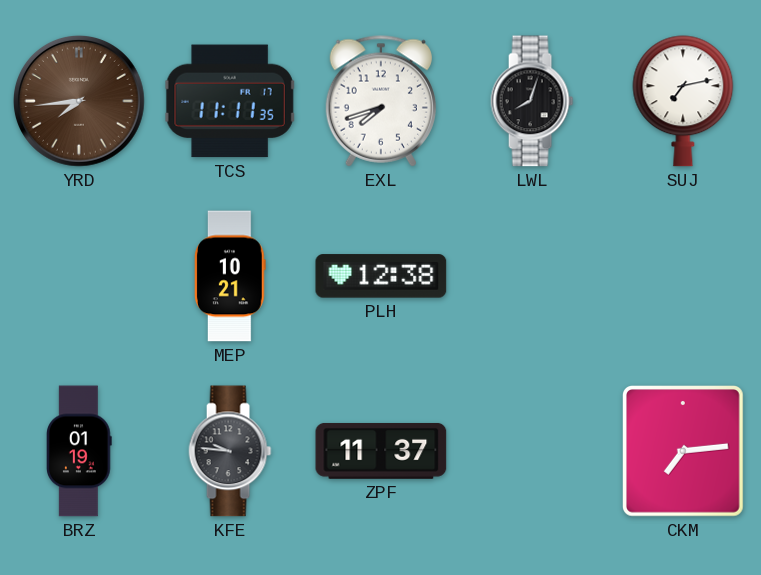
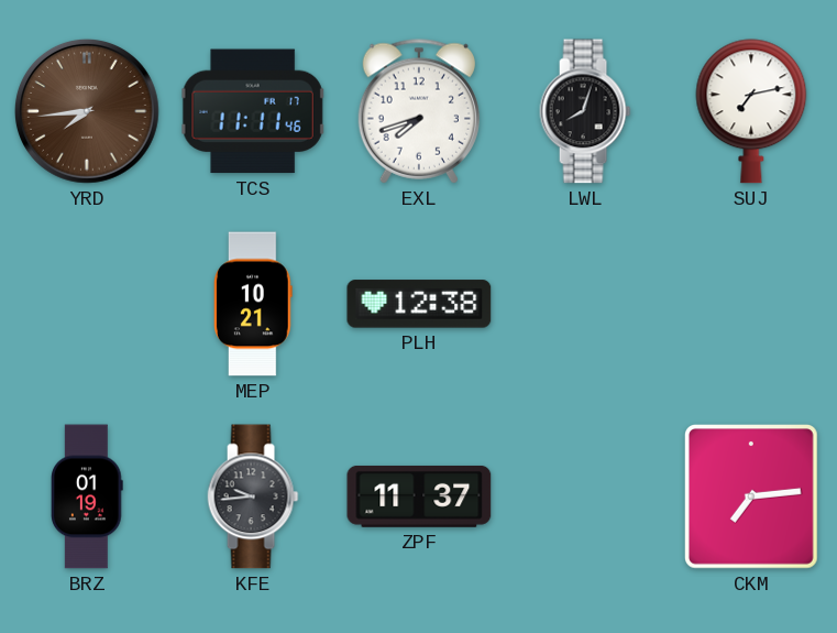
TCS: 11:11:35 -> 11:11:46 (253, 111)
KFE: 9:46 -> 9:44 (253, 496)
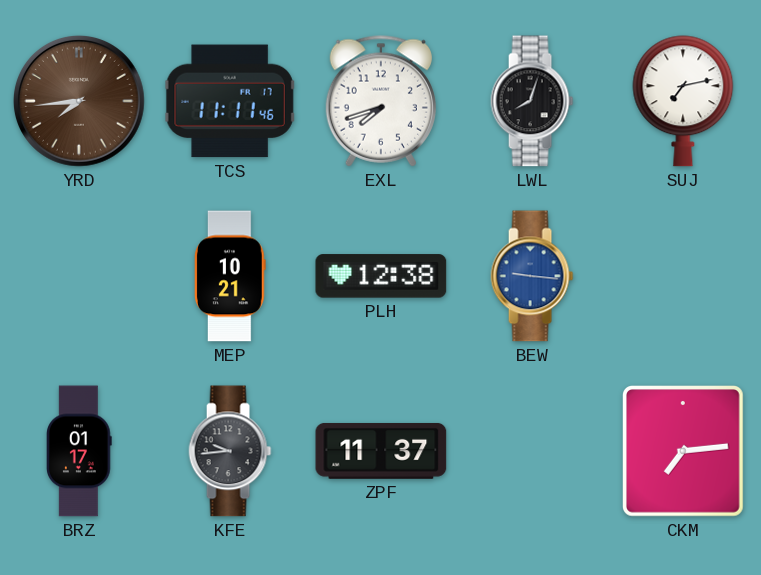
BEW: none -> 9:16 (532, 276)
BRZ: 01:19 -> 01:17 (80, 451)
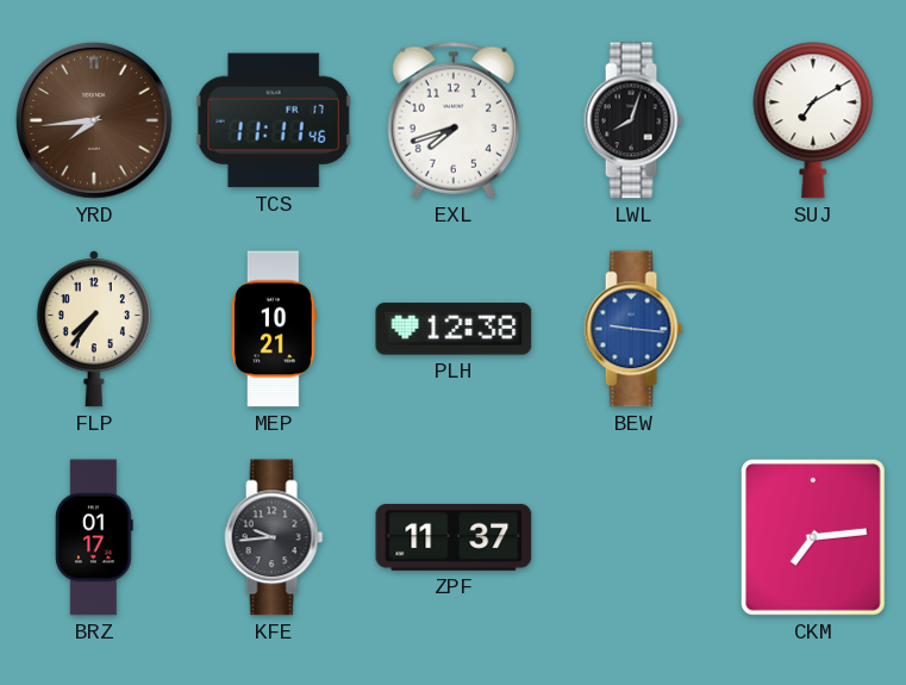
SUJ: 7:13 -> 7:10 (813, 120)
FLP: none -> 7:36 (94, 330)
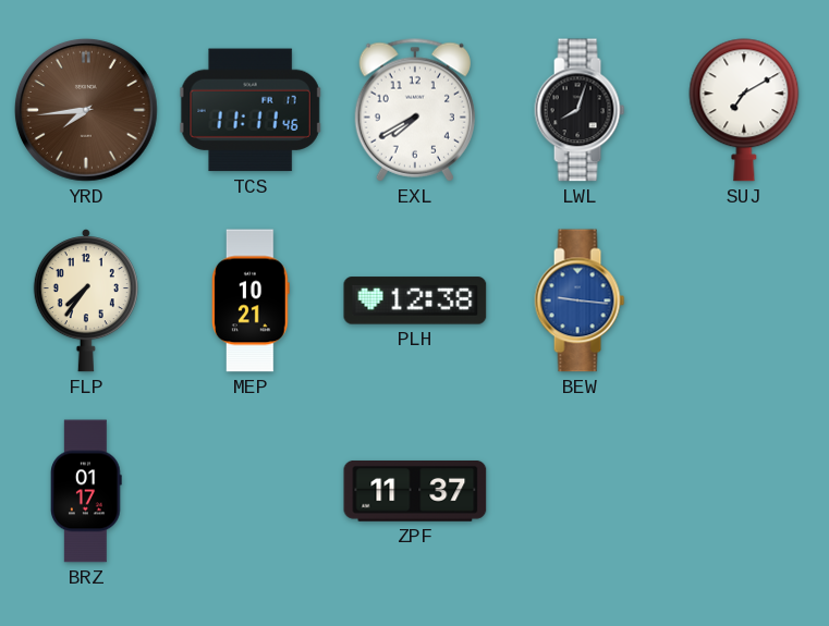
EXL: 7:42 -> 7:40 (415, 110)
KFE: 9:44 -> none (274, 537)
CKM: 7:14 -> none (814, 538)
